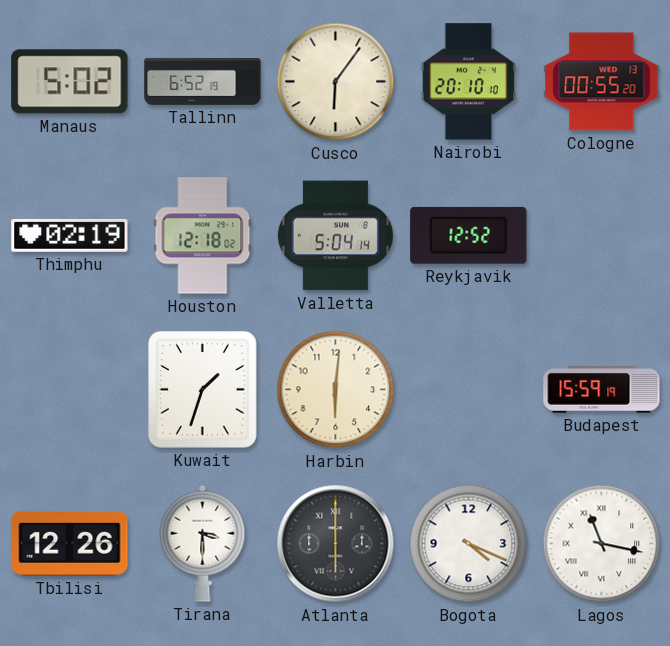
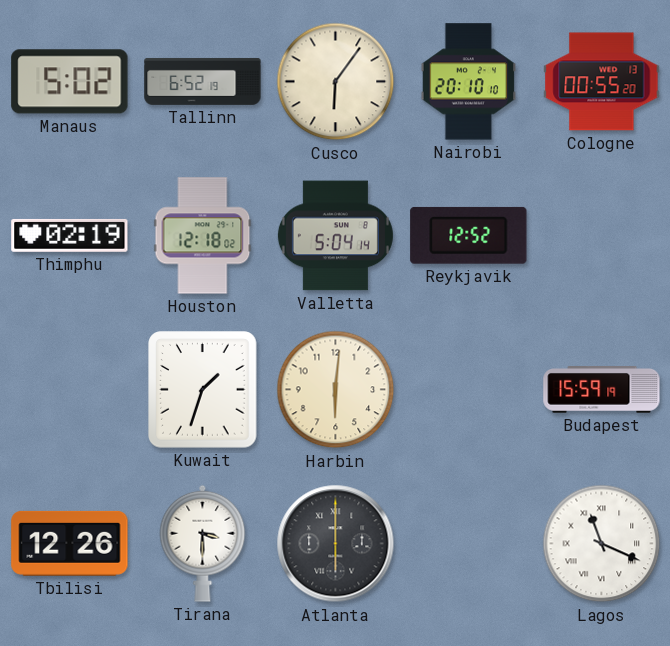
Bogota: 4:19 -> none (469, 544)
Lagos: 11:17 -> 11:19 (602, 544)
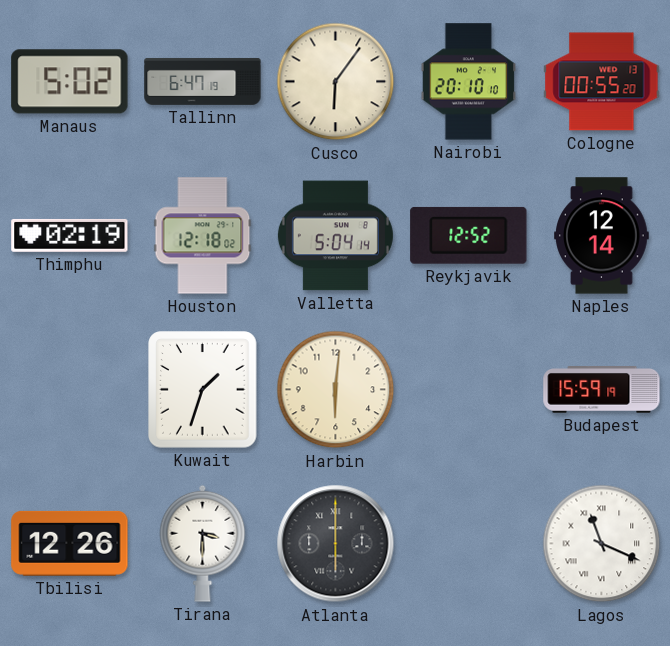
Tallinn: 6:52 -> 6:47 (203, 82)
Naples: none -> 12:14 (602, 236)
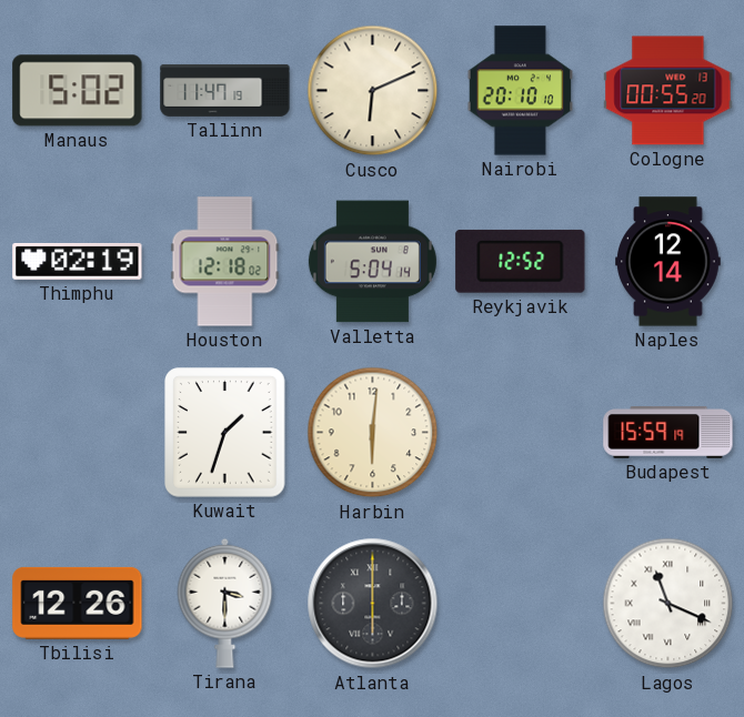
Tallinn: 6:47 -> 11:47 (225, 91)
Cusco: 6:06 -> 6:11 (373, 91)
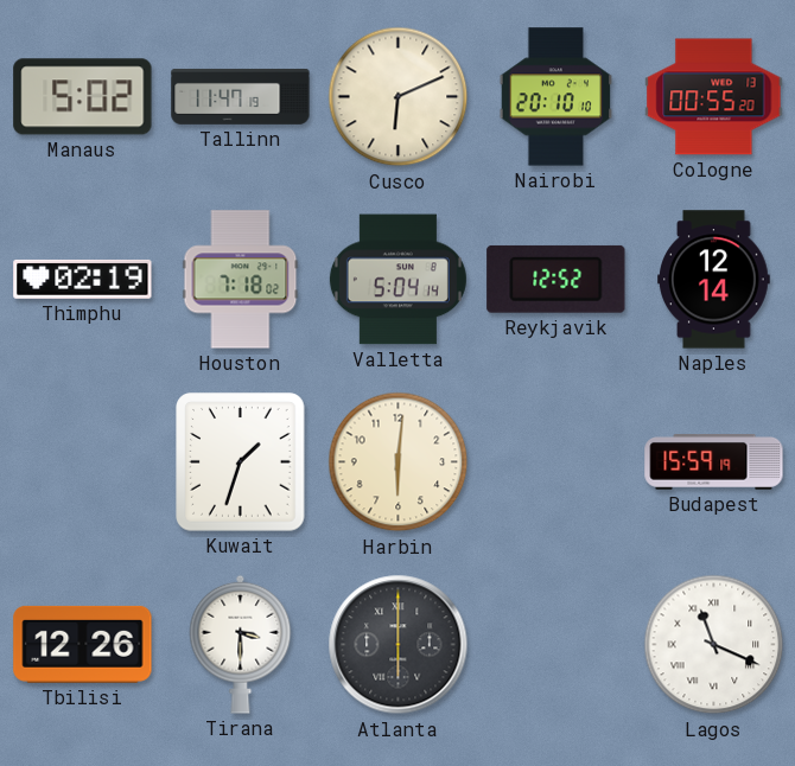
Houston: 12:18 -> 7:18 (241, 280)
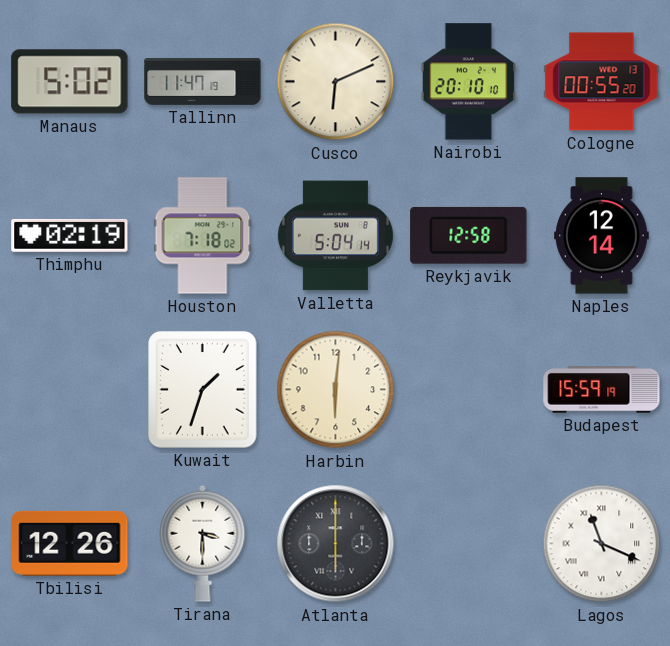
Reykjavik: 12:52 -> 12:58 (469, 235)
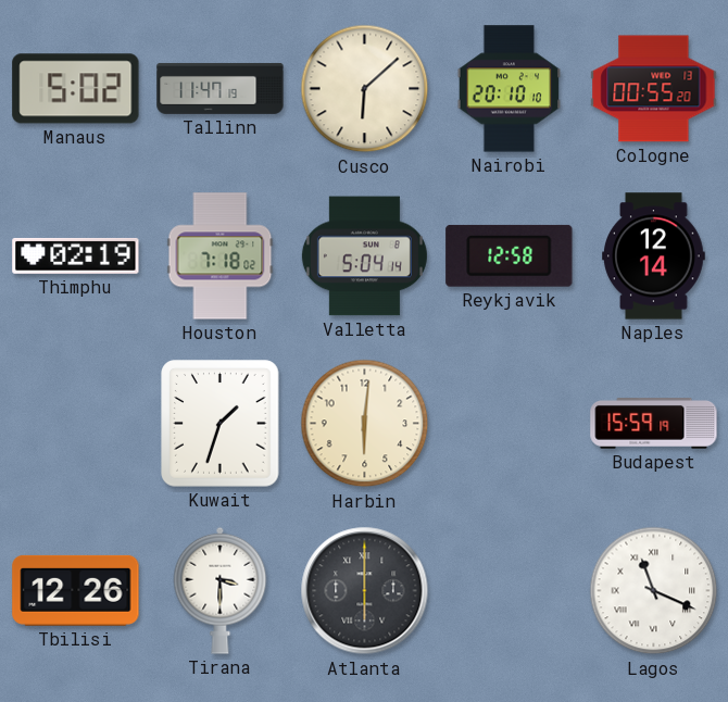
Cusco: 6:11 -> 6:08 (365, 89)
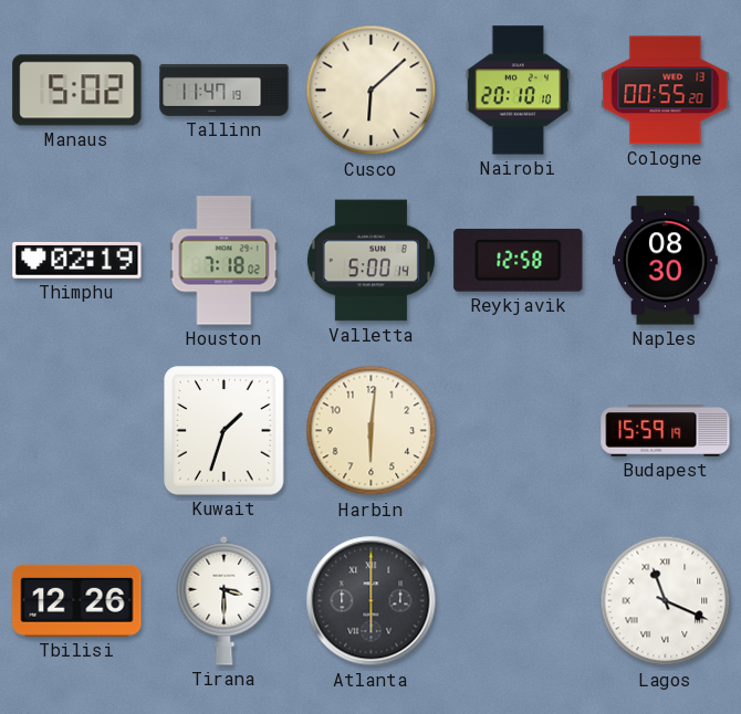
Valletta: 5:04 -> 5:00 (370, 261)
Naples: 12:14 -> 08:30 (666, 261)
